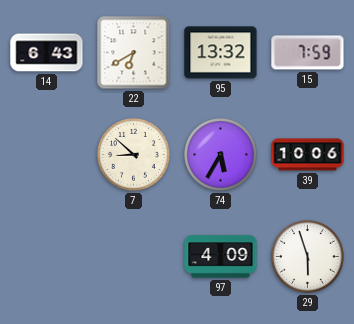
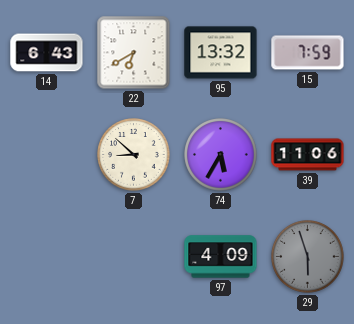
39: 10:06 -> 11:06 (308, 155)
29 dial: white -> grey (308, 257)
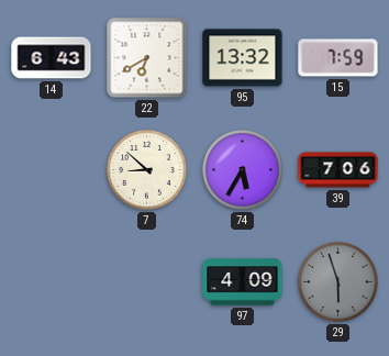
39: 11:06 -> 7:06 (338, 170)
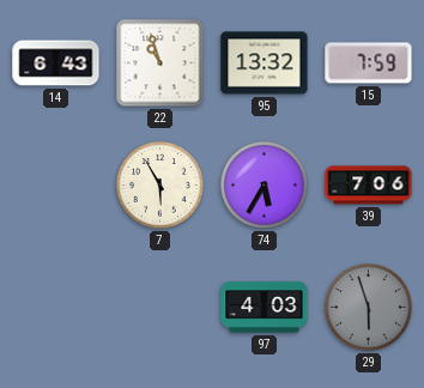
22: 6:40 -> 10:57 (160, 63)
7: 8:52 -> 5:55 (160, 186)
97: 4:09 -> 4:03 (265, 308)
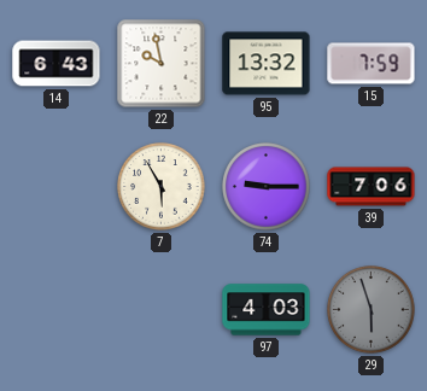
22: 10:57 -> 9:58 (162, 64)
74: 5:35 -> 9:15 (267, 187)
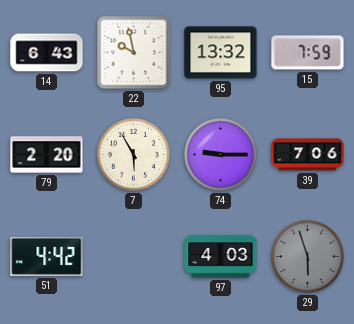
79: none -> 2:20 (47, 155)
51: none -> 4:42 (47, 256)
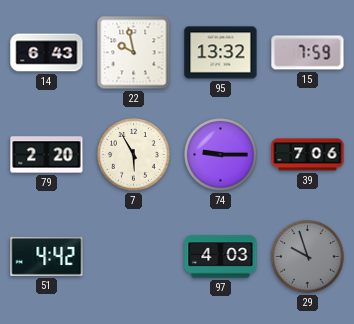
29: 5:57 -> 9:57 (308, 257)
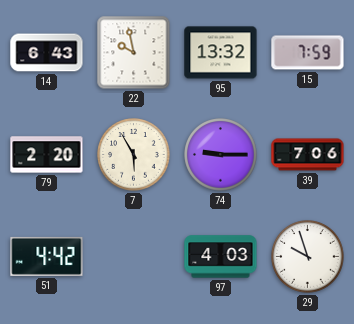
29 dial: grey -> white (308, 257)
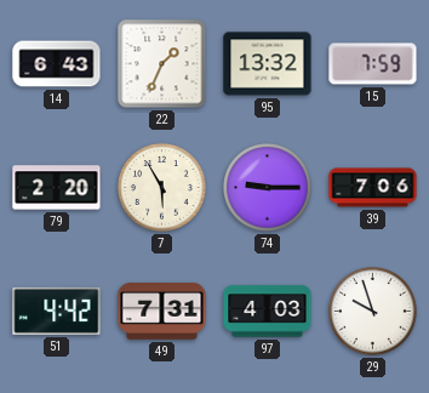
22: 9:58 -> 1:34 (162, 64)
49: none -> 7:31 (162, 312)
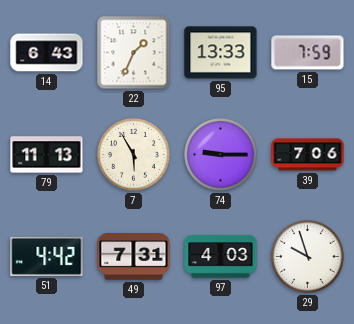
95: 13:32 -> 13:33 (221, 53)
79: 2:20 -> 11:13 (47, 155)
